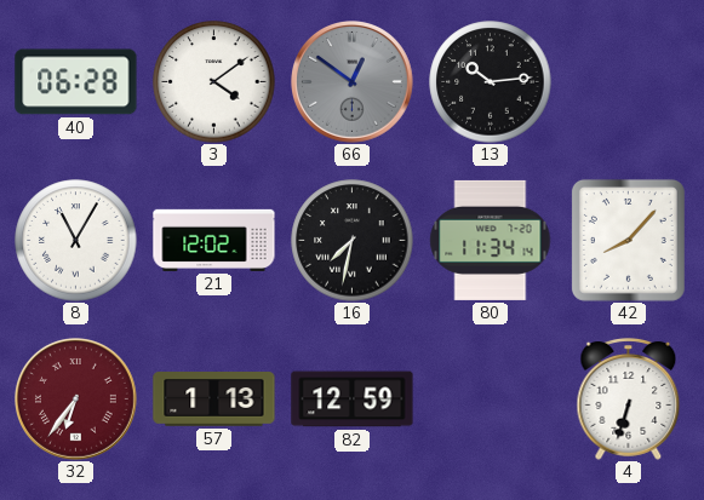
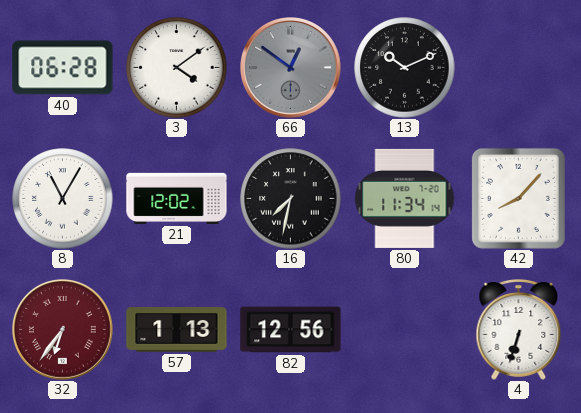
13: 10:14 -> 10:11 (405, 68)
82: 12:59 -> 12:56 (291, 330)
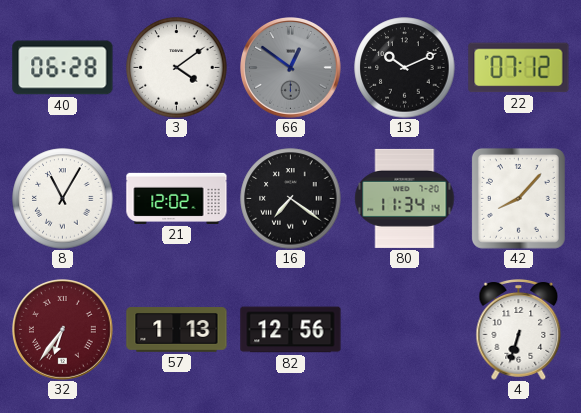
22: none -> 07:12 (519, 68)
16: 7:32 -> 7:21 (291, 199)
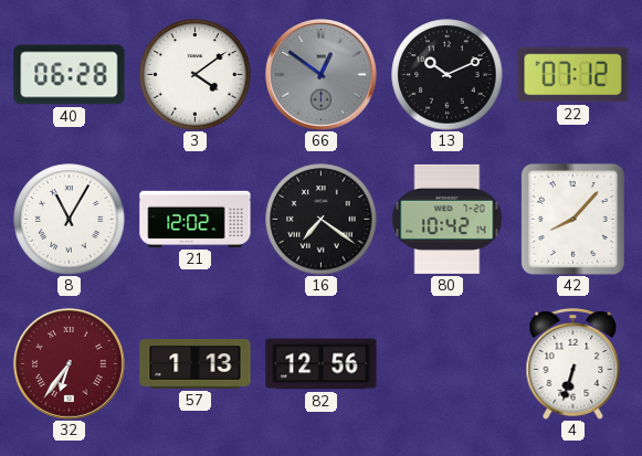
80: 11:34 -> 10:42 (448, 219)
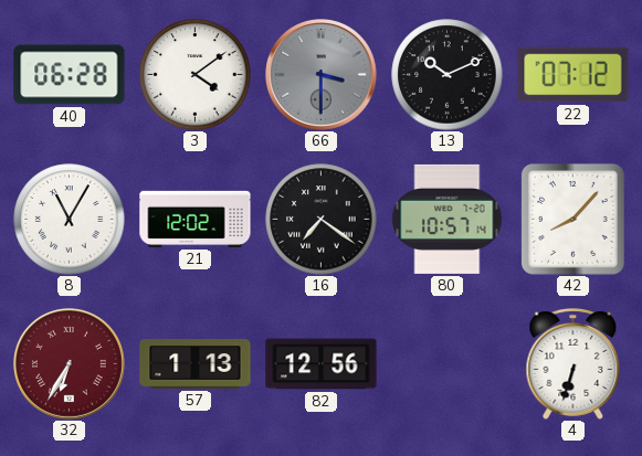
66: 12:51 -> 3:30 (322, 75)
80: 10:42 -> 10:57 (448, 219)
32: 6:36 -> 6:35 (70, 364)
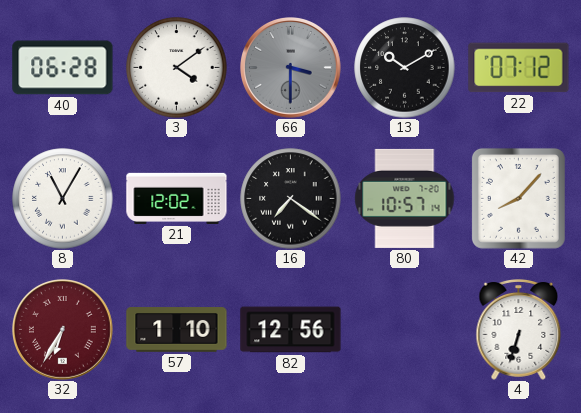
13: 10:11 -> 10:10 (405, 68)
57: 1:13 -> 1:10 (177, 330)
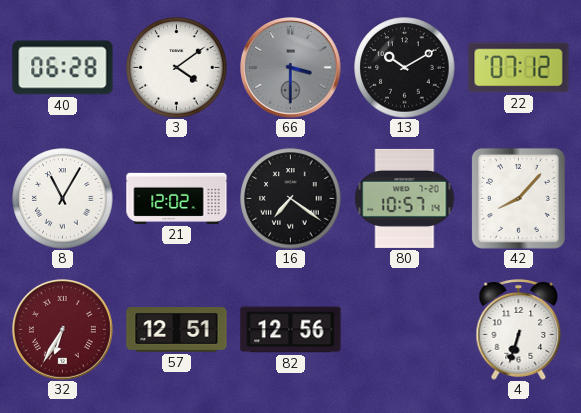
57: 1:10 -> 12:51 (177, 330)
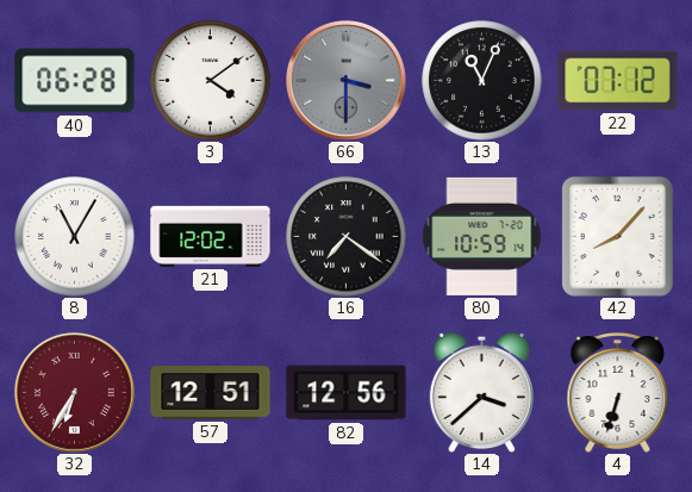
13: 10:10 -> 11:04 (482, 81)
80: 10:57 -> 10:59 (482, 236)
14: none -> 3:38 (481, 392)
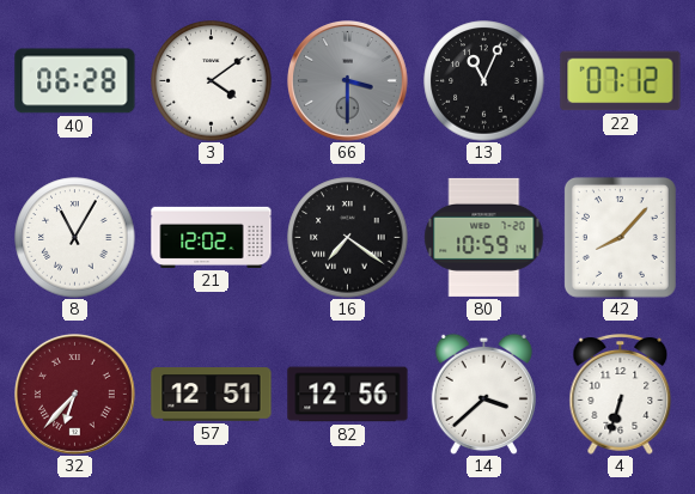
32: 6:35 -> 6:37 (75, 395)
